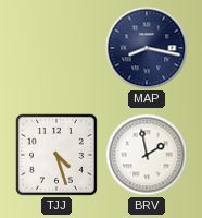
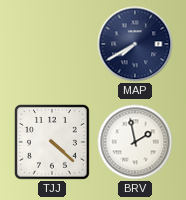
MAP: 8:17 -> 7:40 (135, 44)
TJJ: 4:27 -> 4:22 (52, 142)
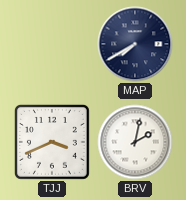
TJJ: 4:22 -> 3:41 (52, 142)
BRV: 1:58 -> 2:02 (135, 142)
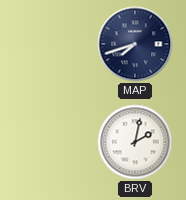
MAP: 7:40 -> 7:42 (135, 44)
TJJ: 3:41 -> none (52, 142)
